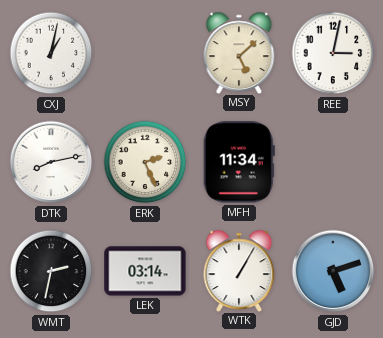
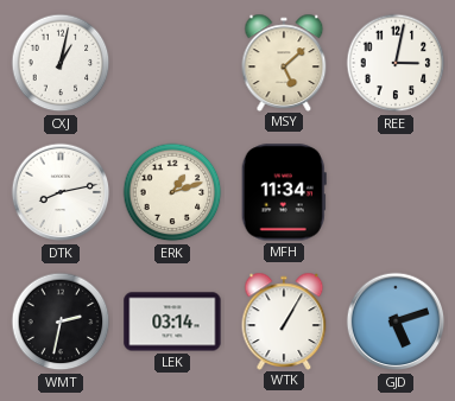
ERK: 2:26 -> 1:12 (172, 192)
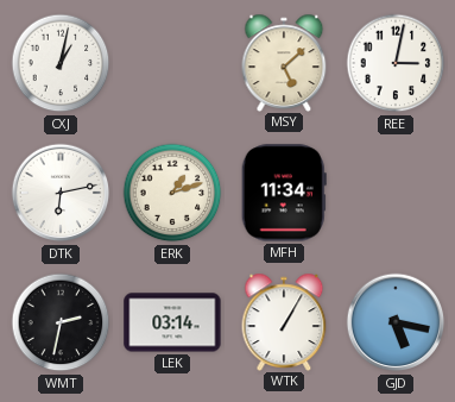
DTK: 8:13 -> 6:13 (61, 193)
GJD: 5:12 -> 5:17 (396, 322)
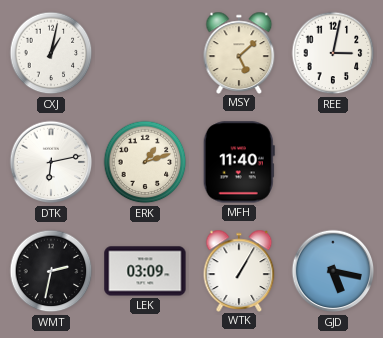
MFH: 11:34 -> 11:40 (239, 162)
LEK: 03:14 -> 03:09 (145, 271)
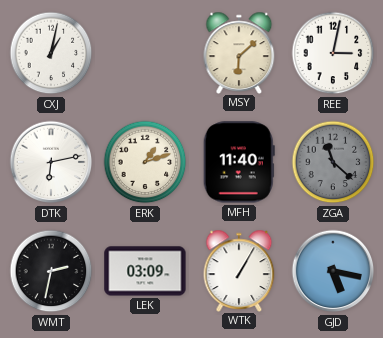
MSY: 5:08 -> 6:08 (239, 52)
ZGA: none -> 11:22 (333, 162)
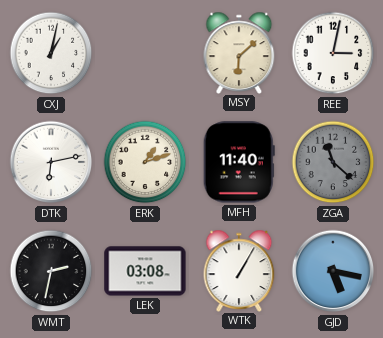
LEK: 03:09 -> 03:08 (145, 271)
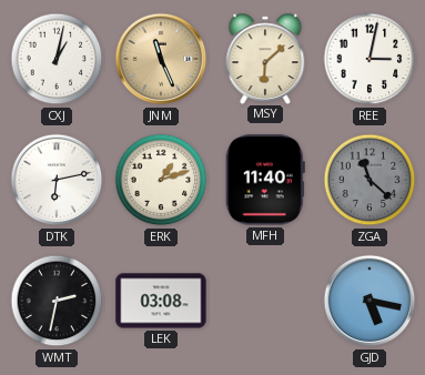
JNM: none -> 11:26 (161, 59)
WTK: 1:05 -> none (239, 270)
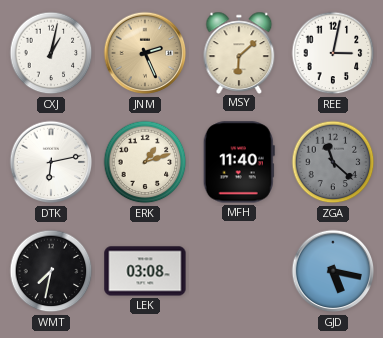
JNM: 11:26 -> 2:26 (145, 53)
WMT: 2:32 -> 7:32 (51, 271)
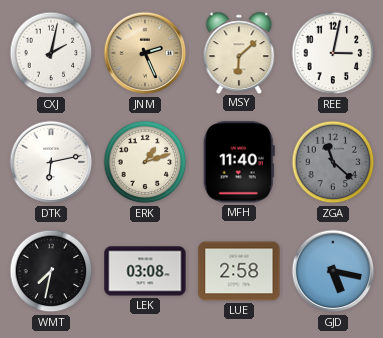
CXJ: 1:02 -> 2:02 (51, 53)
LUE: none -> 2:58 (239, 271)
